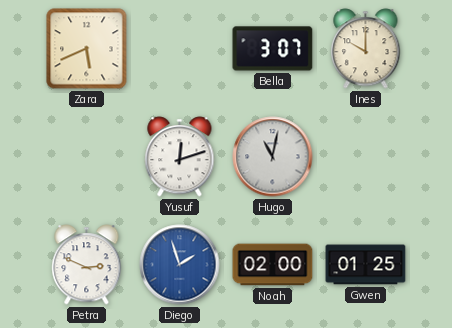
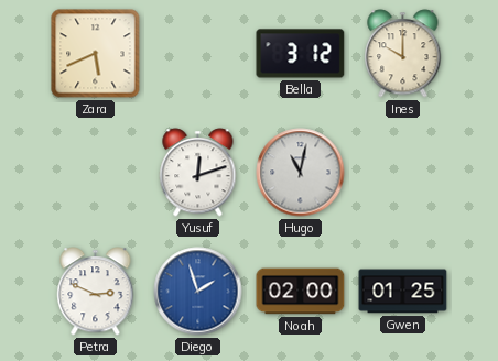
Bella: 3:07 -> 3:12 (301, 54)
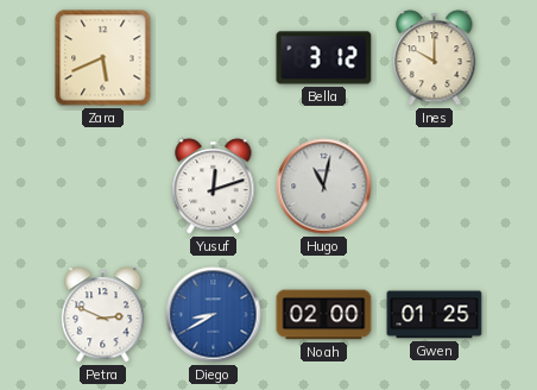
Diego: 1:57 -> 8:40 (214, 315)
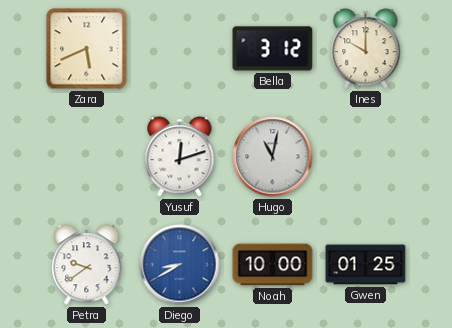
Petra: 2:49 -> 9:39 (87, 265)
Noah: 02:00 -> 10:00 (273, 265)
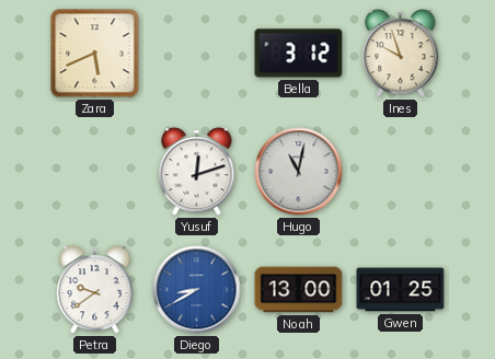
Ines: 10:00 -> 9:57 (401, 54)
Noah: 10:00 -> 13:00 (299, 290)
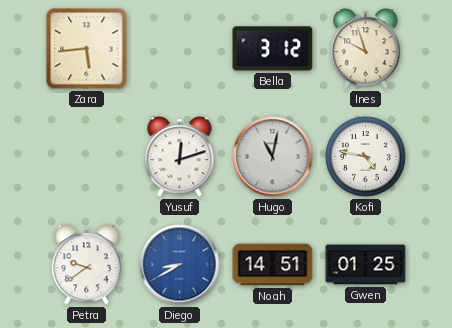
Zara: 5:41 -> 5:44 (87, 49)
Kofi: none -> 4:47 (366, 157)
Noah: 13:00 -> 14:51 (273, 265)
